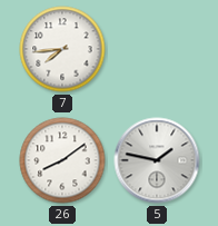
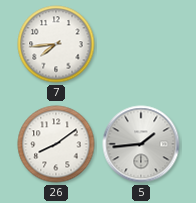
5: 1:47 -> 1:44 (141, 144)
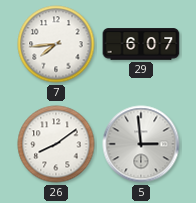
29: none -> 6:07 (141, 44)
5: 1:44 -> 2:59 (141, 144)
